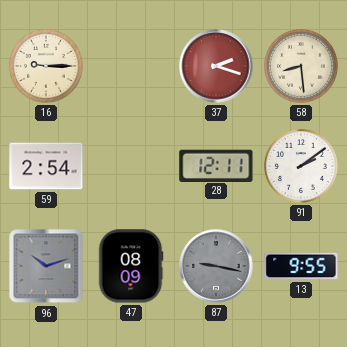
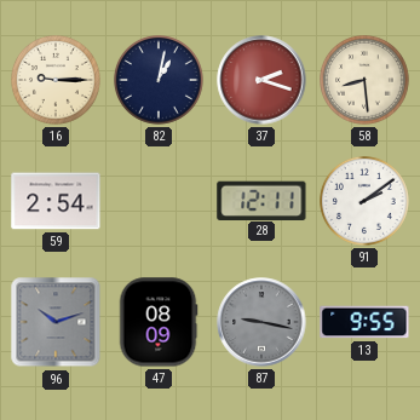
82: none -> 1:02 (160, 81)
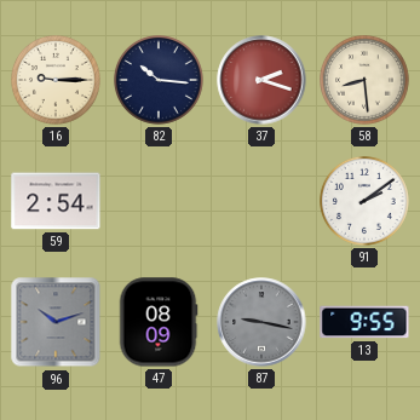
82: 1:02 -> 10:16 (160, 81)
28: 12:11 -> none (261, 200)
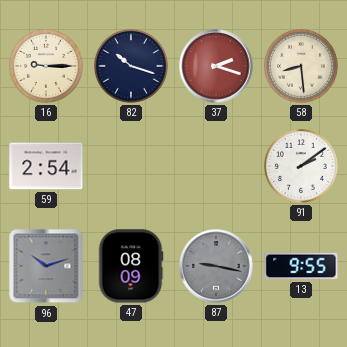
82: 10:16 -> 10:18 (132, 67)
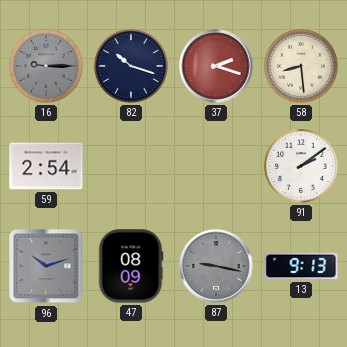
16 dial: cream -> grey (47, 67)
13: 9:55 -> 9:13 (301, 266)
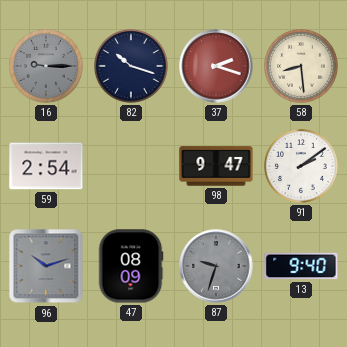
98: none -> 9:47 (216, 166)
87: 9:17 -> 9:33 (216, 266)
13: 9:13 -> 9:40 (301, 266)
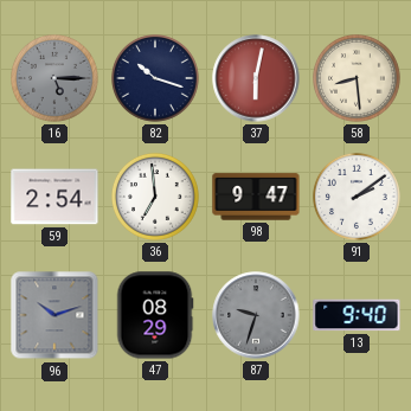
16: 9:15 -> 5:15 (56, 79)
37: 2:18 -> 6:02 (256, 78)
36: none -> 6:59 (156, 198)
47: 08:09 -> 08:29 (155, 315)
